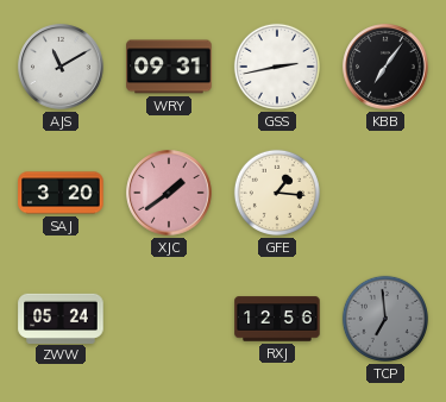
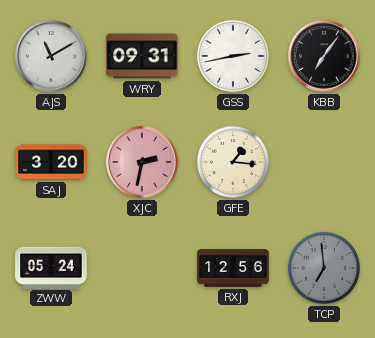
XJC: 1:39 -> 2:32 (142, 162)
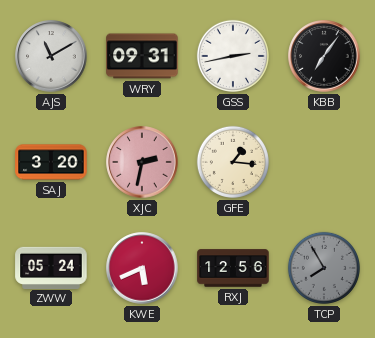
KWE: none -> 5:41 (142, 268)
TCP: 6:59 -> 7:55 (324, 268)
